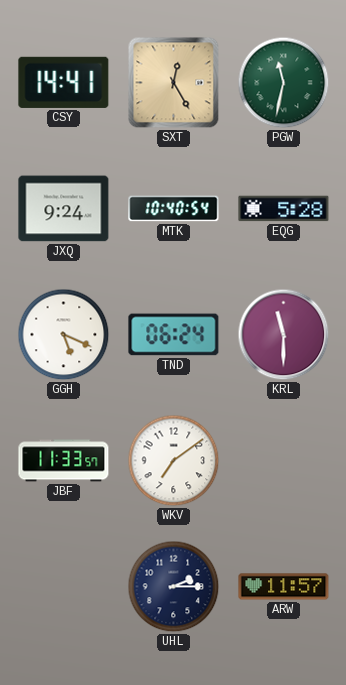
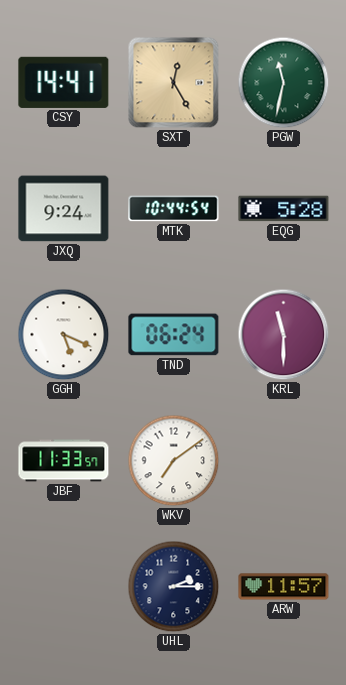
MTK: 10:40 -> 10:44 (174, 209)
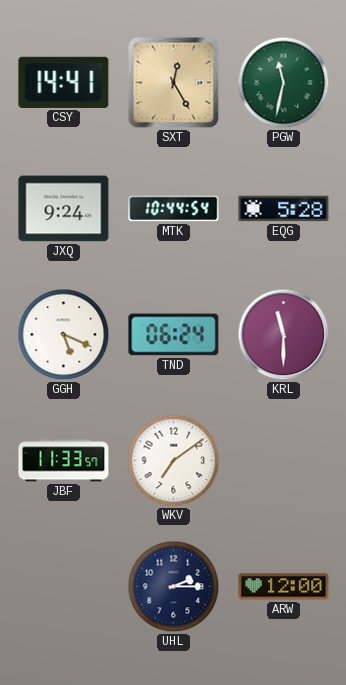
ARW: 11:57 -> 12:00 (284, 587)
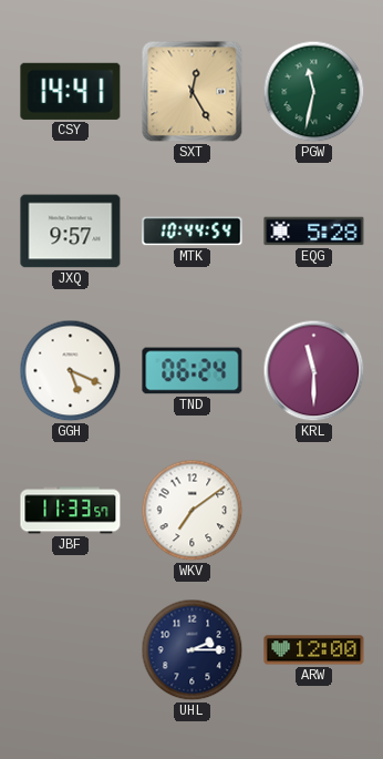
JXQ: 9:24 -> 9:57 (71, 232)
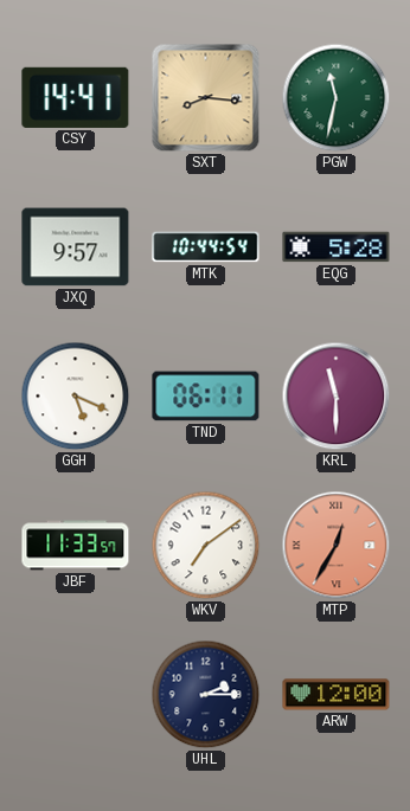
SXT: 12:25 -> 8:16 (206, 98)
TND: 06:24 -> 06:11 (206, 397)
MTP: none -> 12:35 (337, 546)
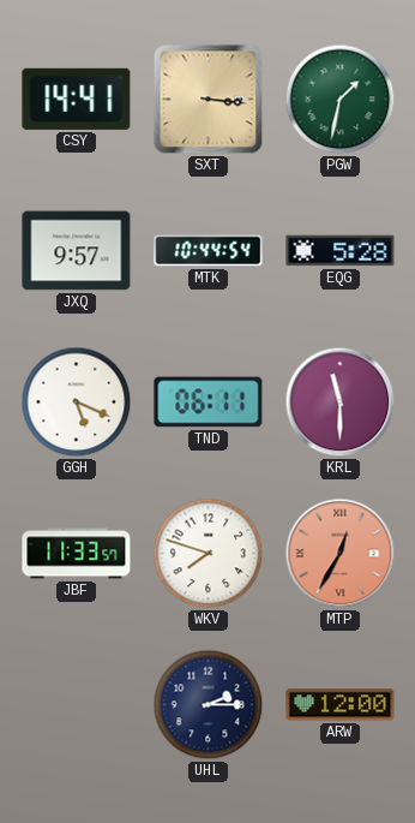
SXT: 8:16 -> 3:16 (209, 100)
PGW: 11:32 -> 1:32 (341, 100)
WKV: 7:09 -> 7:48 (209, 554)
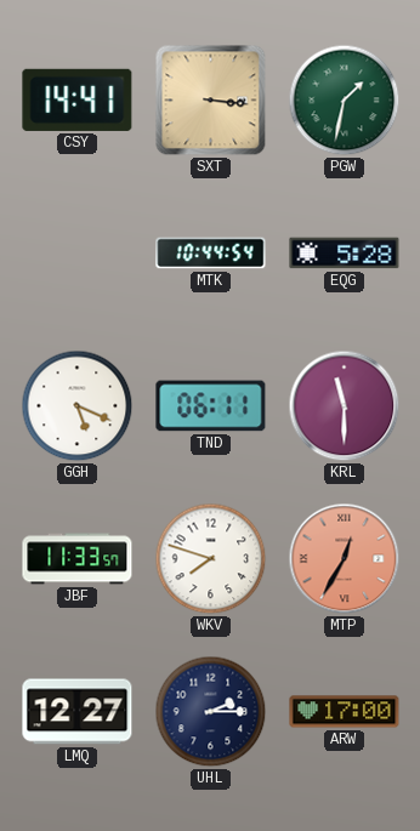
JXQ: 9:57 -> none (77, 251)
LMQ: none -> 12:27 (78, 712)
ARW: 12:00 -> 17:00 (345, 712)
